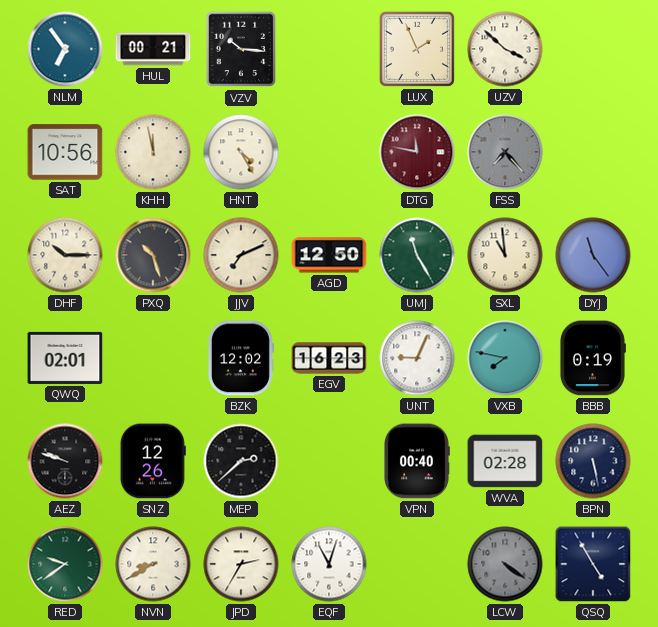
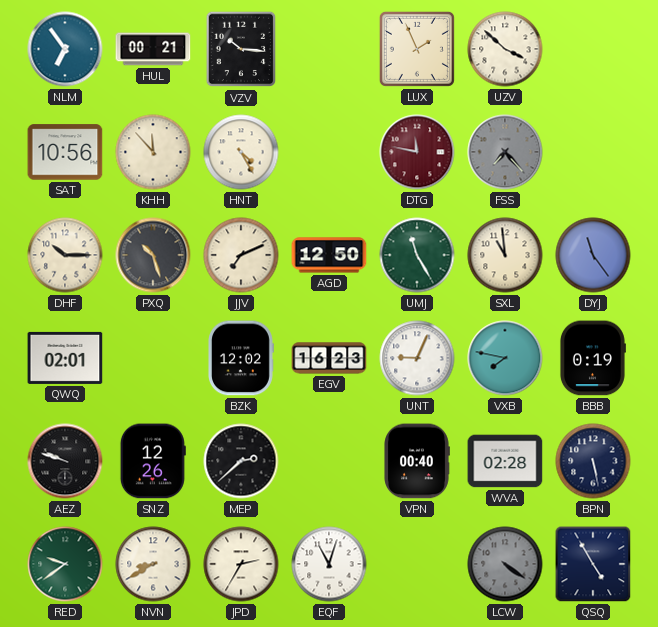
KHH: 11:58 -> 11:53 (153, 152)
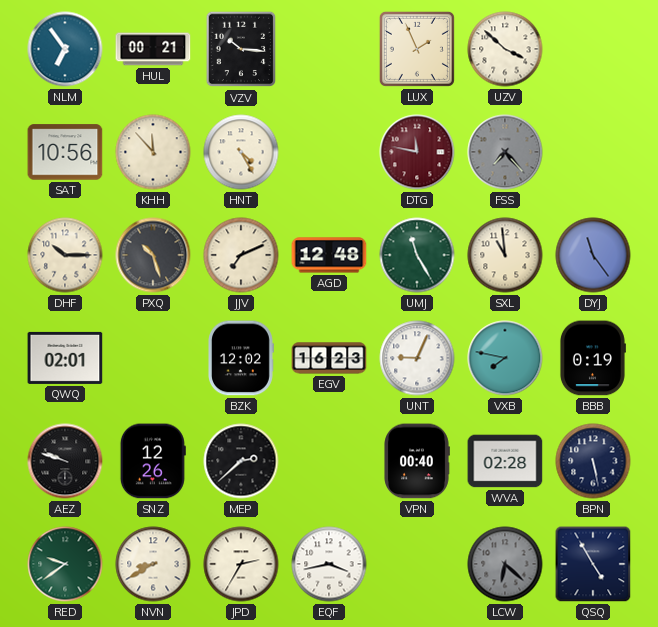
AGD: 12:50 -> 12:48 (329, 255)
EQF: 11:03 -> 3:43 (329, 564)
LCW: 4:21 -> 6:22 (505, 564)
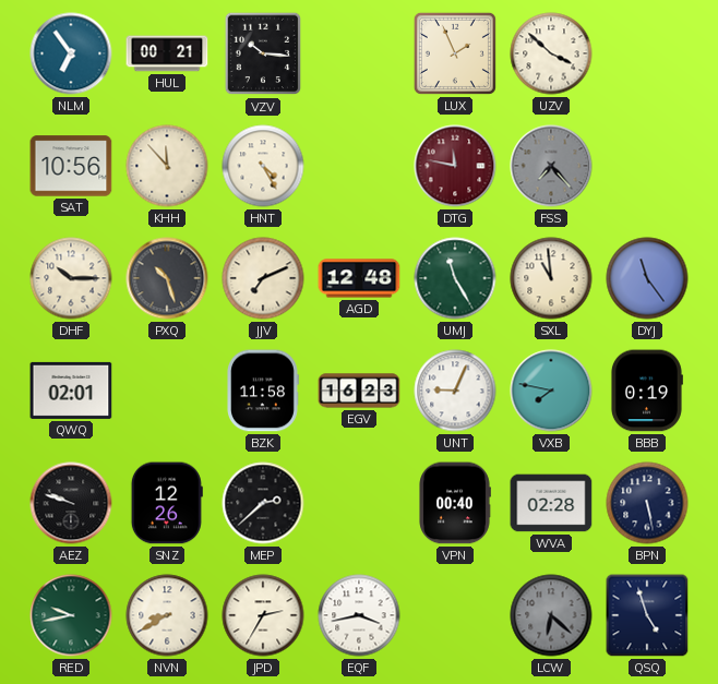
BZK: 12:02 -> 11:58 (263, 391)
RED: 9:39 -> 9:43 (71, 615)
QSQ: 4:55 -> 4:57 (647, 615)
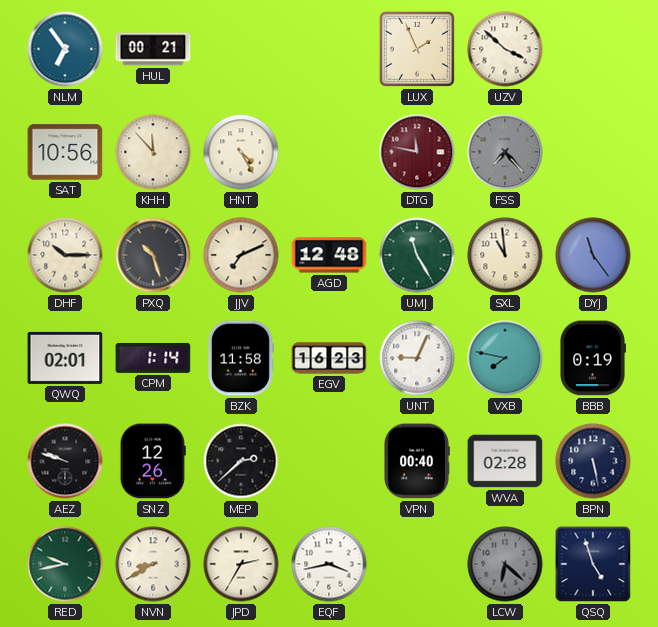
VZV: 10:16 -> none (263, 53)
CPM: none -> 1:14 (153, 358)
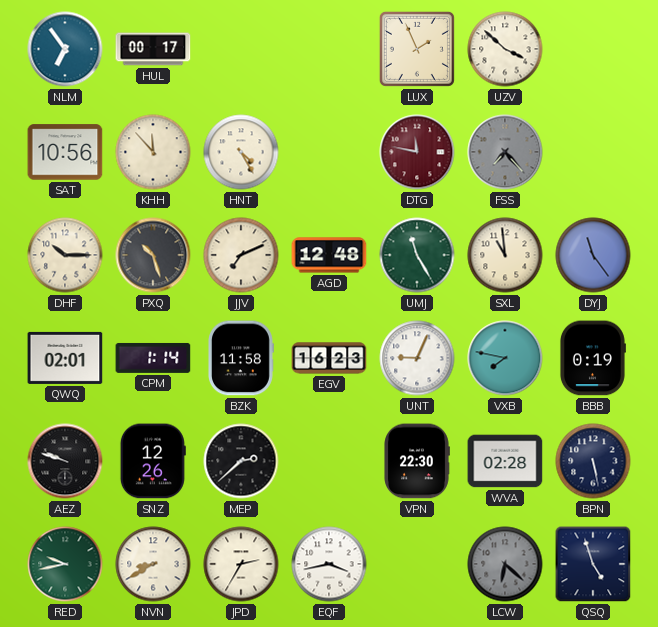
HUL: 00:21 -> 00:17 (153, 49)
VPN: 00:40 -> 22:30 (417, 461)
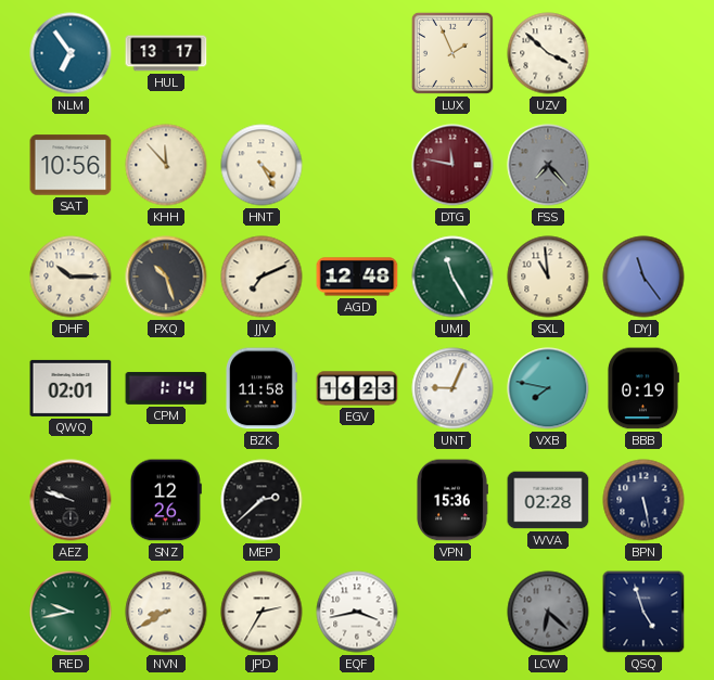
HUL: 00:17 -> 13:17 (166, 53)
VPN: 22:30 -> 15:36 (452, 500)
